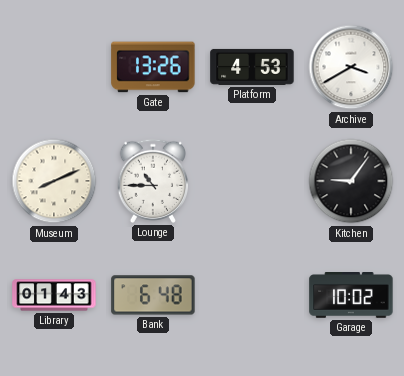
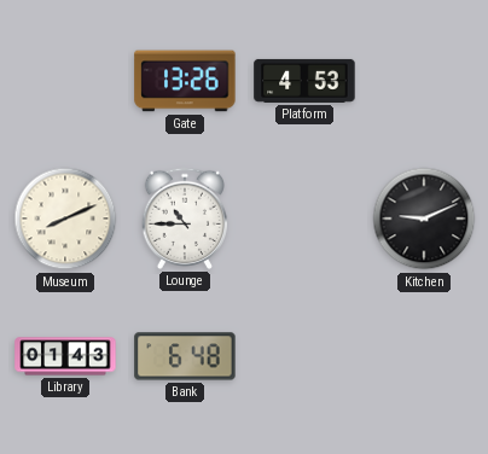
Archive: 3:40 -> none (351, 67)
Kitchen: 9:06 -> 9:11 (424, 219)
Garage: 10:02 -> none (351, 296)
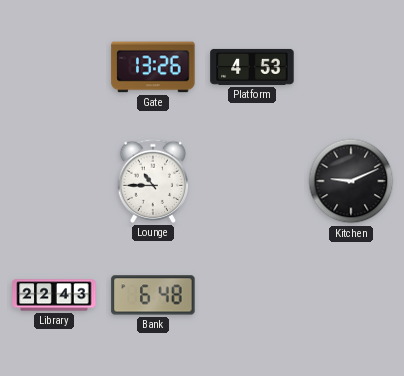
Museum: 8:11 -> none (65, 219)
Library: 01:43 -> 22:43 (54, 295)
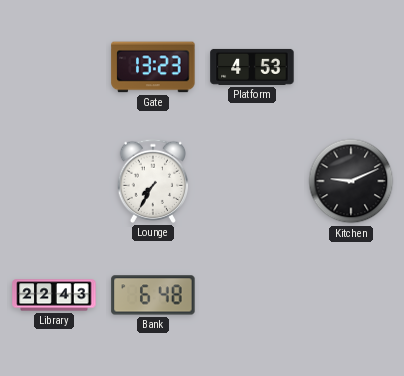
Gate: 13:26 -> 13:23 (153, 67)
Lounge: 10:45 -> 7:35 (153, 181)
